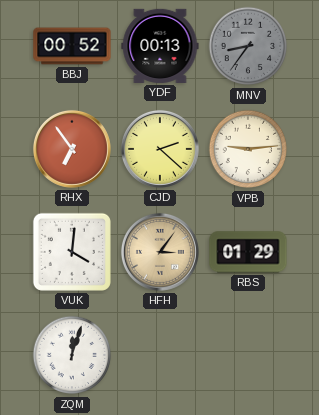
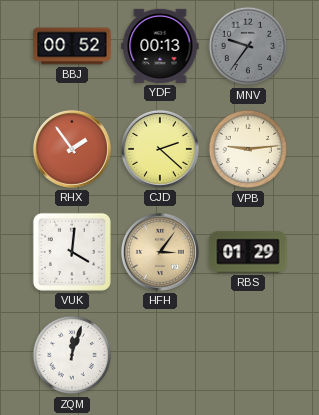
MNV: 8:36 -> 9:36 (248, 46)
RHX: 6:54 -> 1:54 (72, 149)
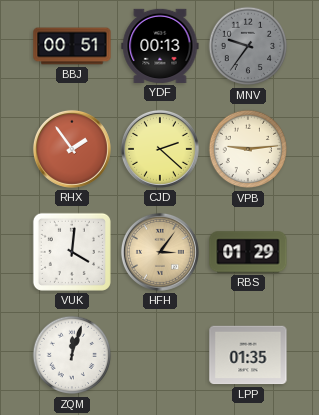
BBJ: 00:52 -> 00:51 (72, 46)
LPP: none -> 01:35 (248, 355)
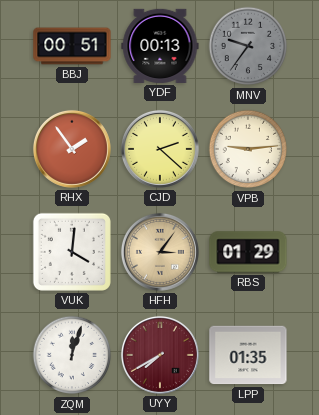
UYY: none -> 7:40 (160, 355)
